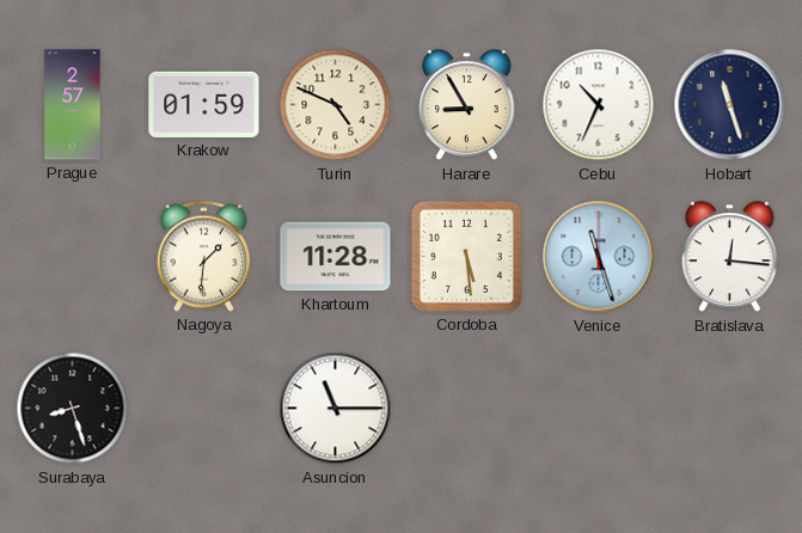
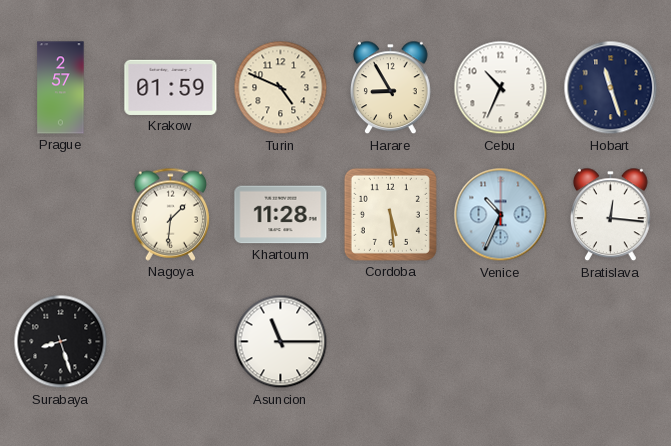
Venice: 11:27 -> 10:34 (501, 215)
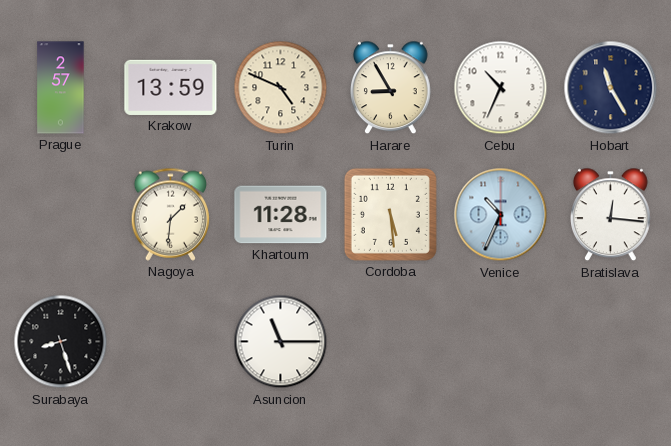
Krakow: 01:59 -> 13:59 (171, 87)
Hobart: 11:27 -> 11:25 (611, 88)
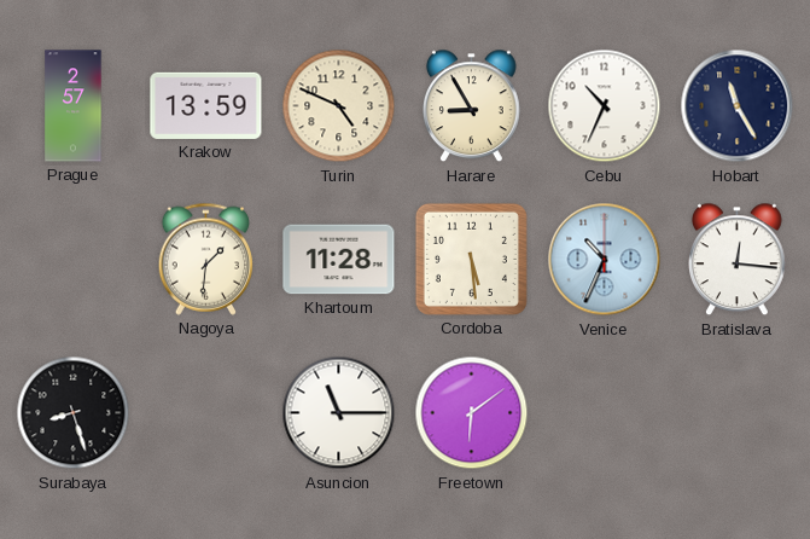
Freetown: none -> 6:09 (472, 413)
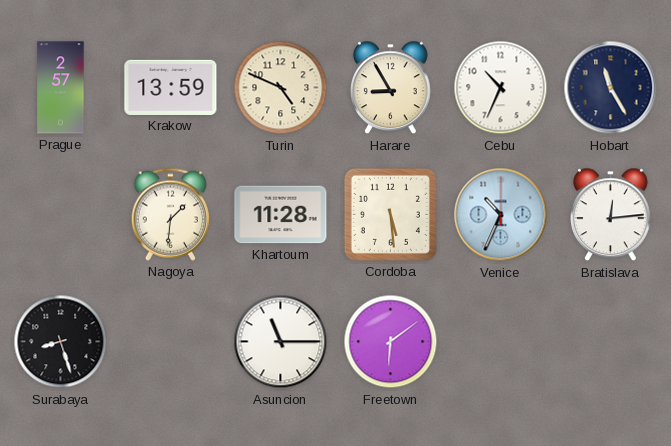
Bratislava: 12:16 -> 12:14 (611, 215)
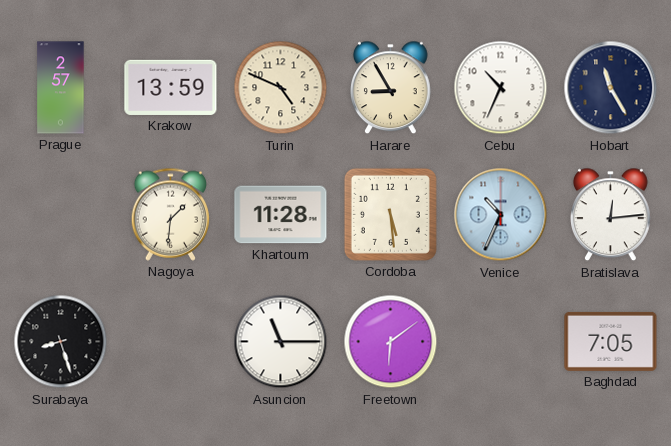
Baghdad: none -> 7:05 (611, 341)
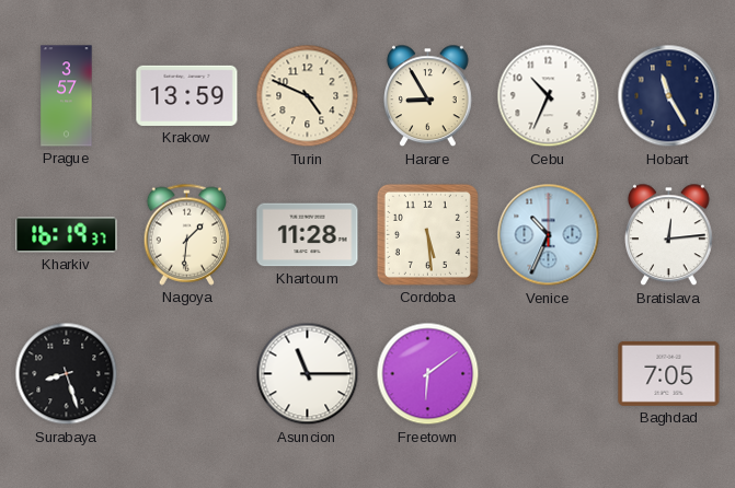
Prague: 2:57 -> 3:57 (67, 96)
Kharkiv: none -> 16:19 (67, 235)
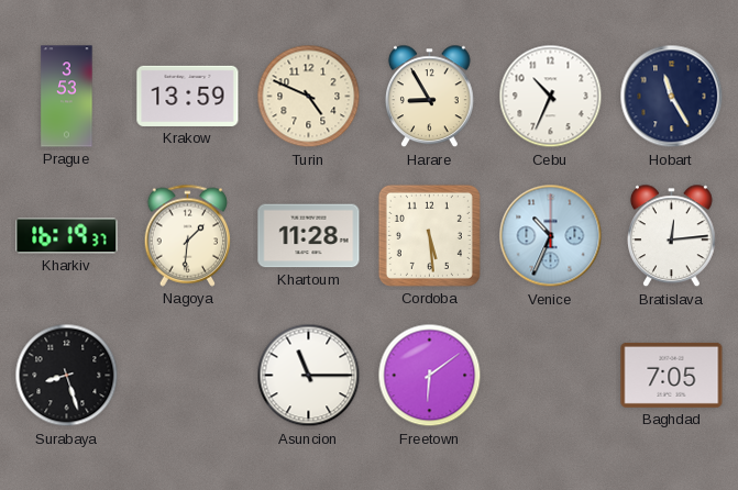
Prague: 3:57 -> 3:53 (67, 97)
